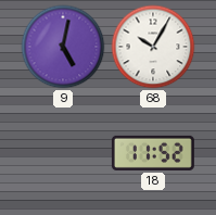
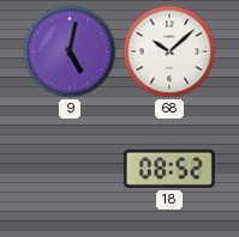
68: 10:05 -> 10:08 (169, 51)
18: 11:52 -> 08:52 (169, 169)
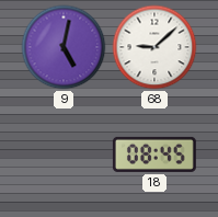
68: 10:08 -> 9:08 (154, 47)
18: 08:52 -> 08:45 (154, 155)
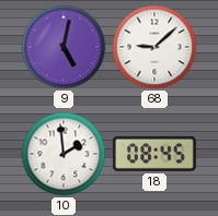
10: none -> 1:59 (64, 154)
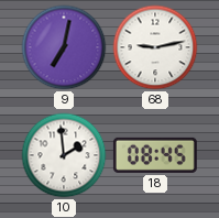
9: 5:02 -> 7:02 (64, 47)
68: 9:08 -> 9:13 (155, 47)
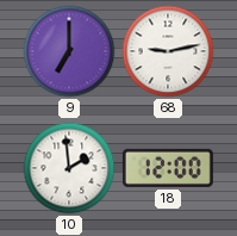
9: 7:02 -> 7:00 (69, 51)
18: 08:45 -> 12:00 (168, 168)
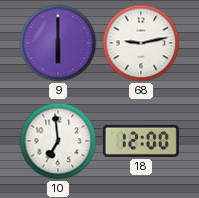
9: 7:00 -> 6:00 (58, 43)
10: 1:59 -> 6:59 (58, 141)
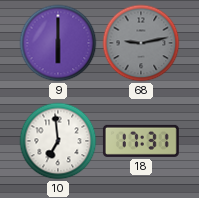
68 dial: white -> grey (141, 43)
18: 12:00 -> 17:31 (141, 141)
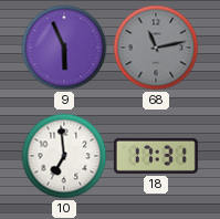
9: 6:00 -> 5:56 (64, 48)
68: 9:13 -> 11:13 (156, 48)
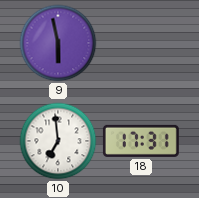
9: 5:56 -> 5:58 (58, 43)
68: 11:13 -> none (156, 48)
